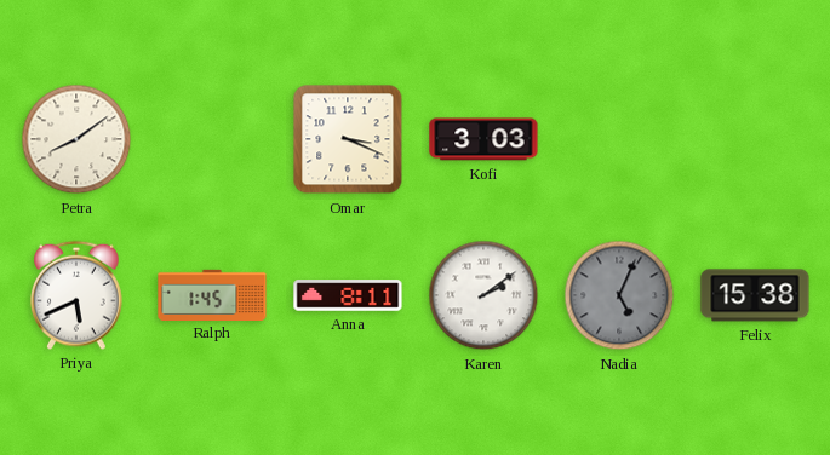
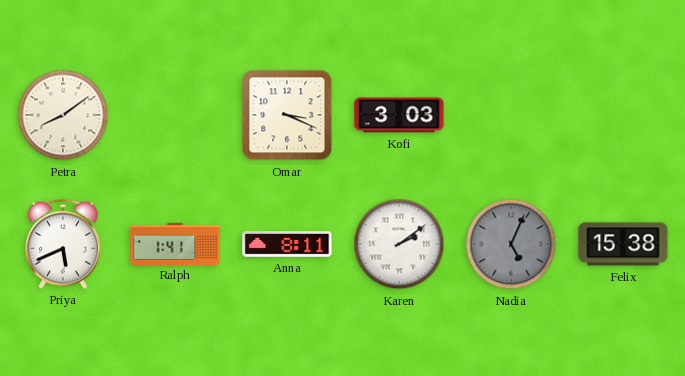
Ralph: 1:45 -> 1:41 (175, 243)
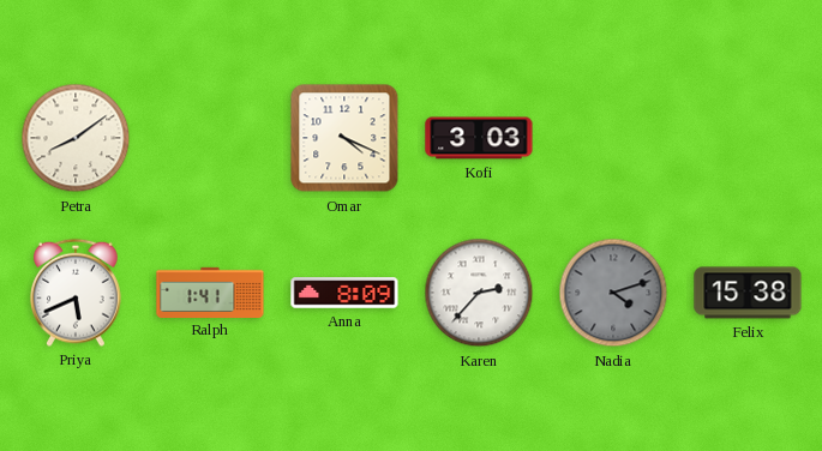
Omar: 3:19 -> 4:19 (344, 138)
Anna: 8:11 -> 8:09 (344, 293)
Karen: 2:09 -> 2:37 (479, 293)
Nadia: 5:04 -> 4:12 (613, 293)
